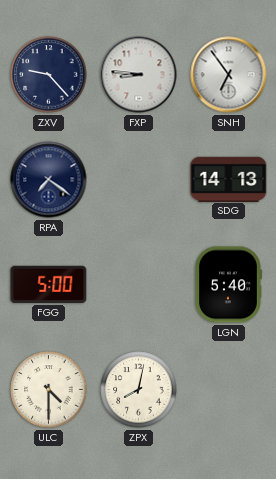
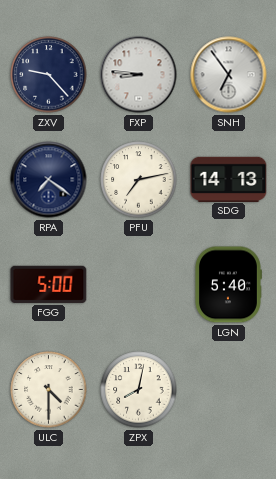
PFU: none -> 7:13 (139, 180)
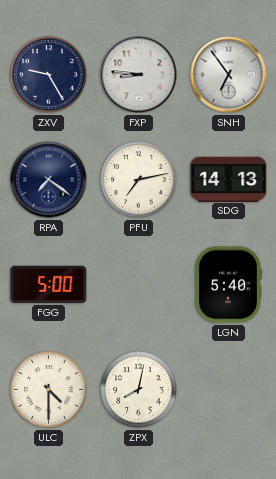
ZXV: 9:23 -> 9:25 (49, 75)
